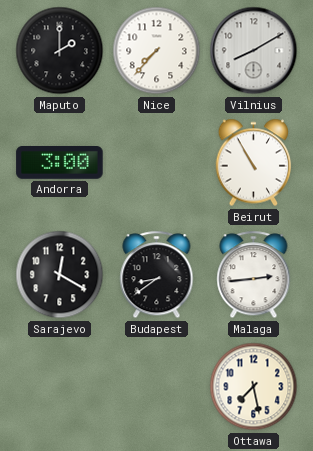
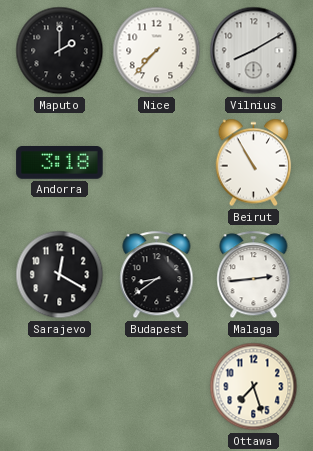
Andorra: 3:00 -> 3:18 (60, 163)
Ottawa: 7:28 -> 7:27 (254, 387)
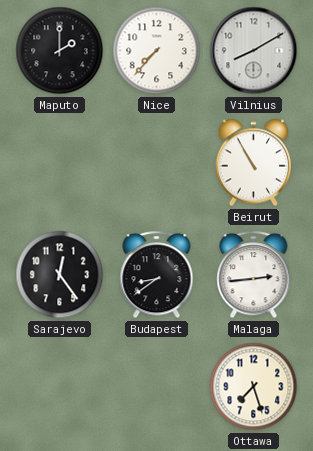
Andorra: 3:18 -> none (60, 163)
Sarajevo: 12:20 -> 12:24 (60, 275)
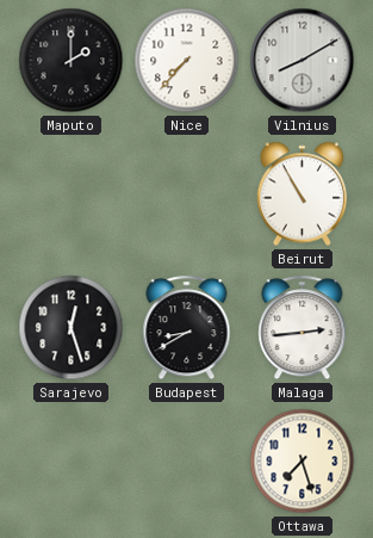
Sarajevo: 12:24 -> 12:27 (72, 328)
Budapest: 8:39 -> 8:40 (187, 328)
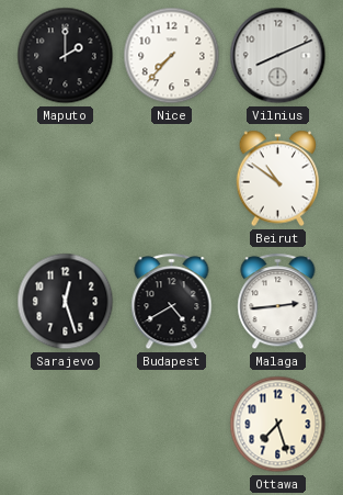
Vilnius: 8:10 -> 8:11 (278, 56)
Beirut: 10:55 -> 10:51 (278, 179)
Budapest: 8:40 -> 4:40 (172, 302)
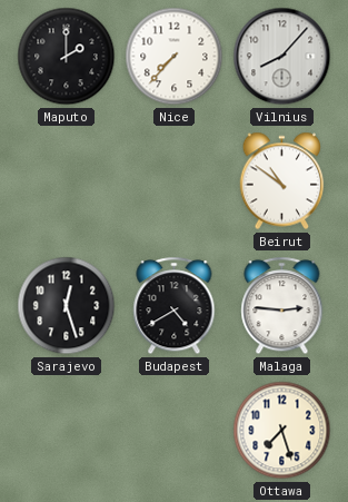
Vilnius: 8:11 -> 8:07 (282, 57)
Malaga: 2:44 -> 2:46 (282, 306)
